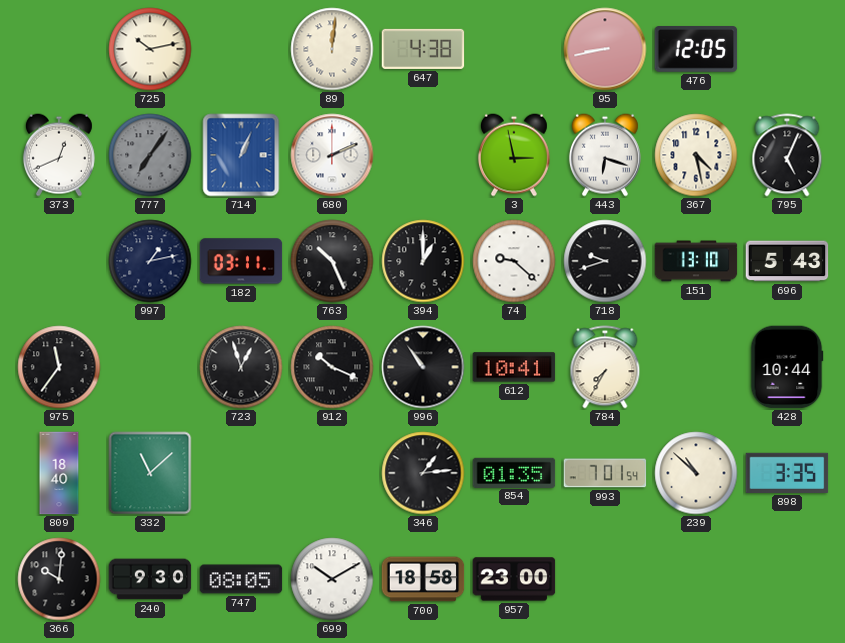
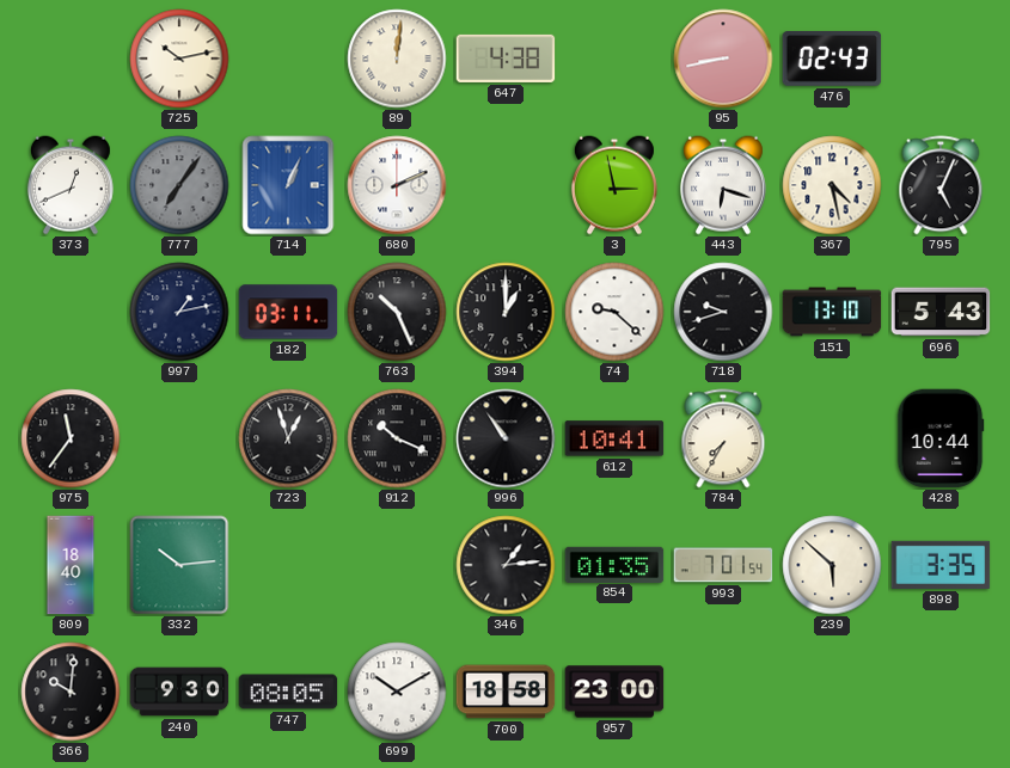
476: 12:05 -> 02:43 (832, 60)
332: 11:08 -> 10:14 (179, 565)
239: 10:52 -> 5:52 (832, 565)
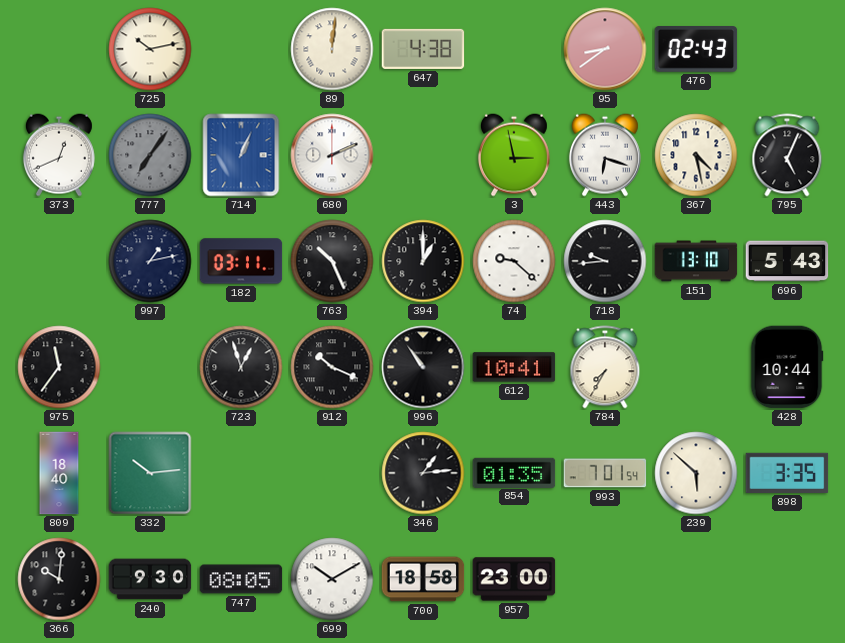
95: 8:43 -> 8:39 (605, 49)
718: 9:42 -> 9:44 (605, 261)
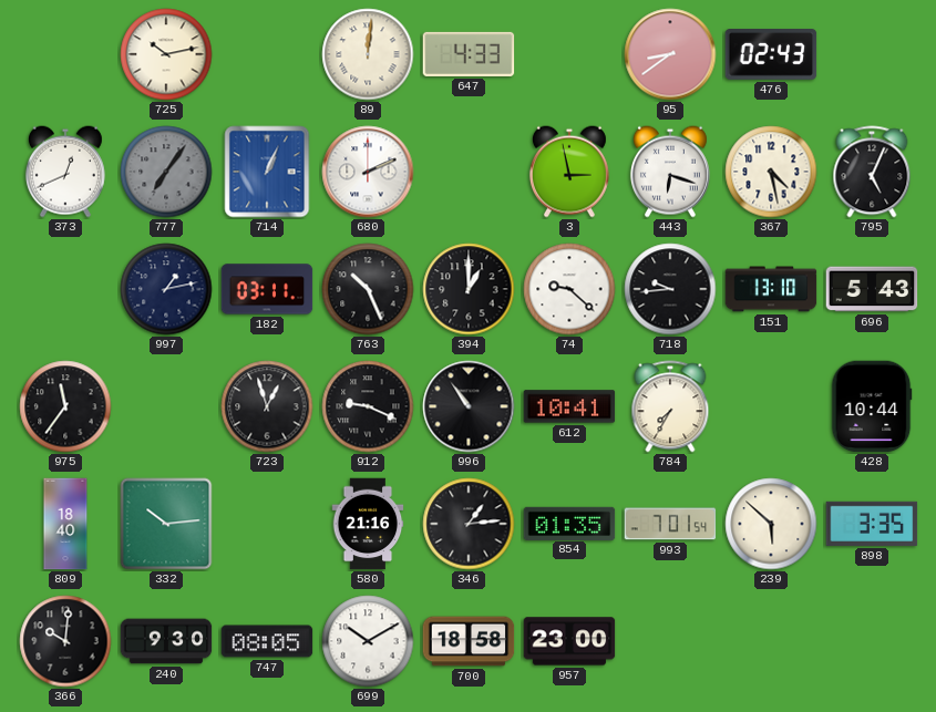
647: 4:38 -> 4:33 (469, 54)
912: 10:19 -> 9:19 (368, 406)
580: none -> 21:16 (368, 524)
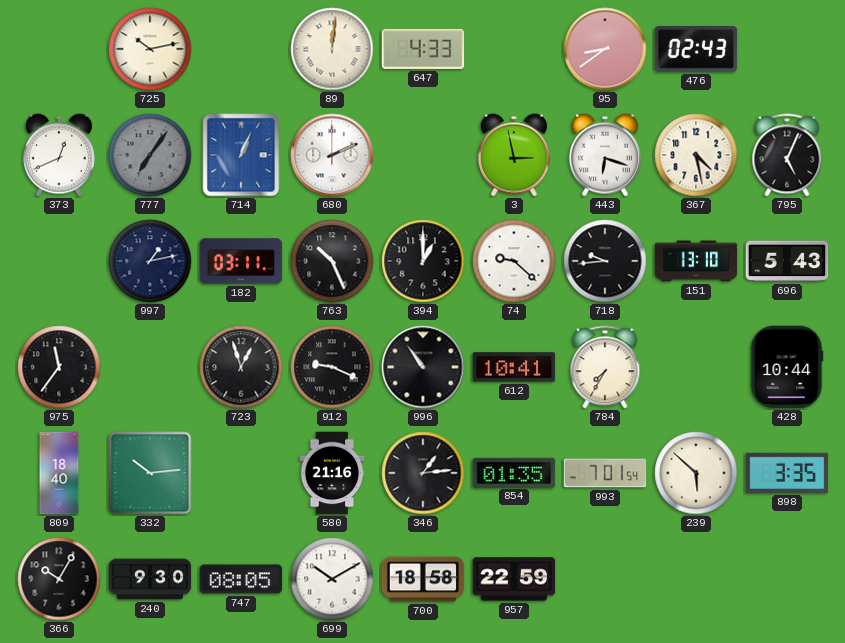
366: 10:01 -> 10:05 (59, 579)
957: 23:00 -> 22:59 (514, 579)
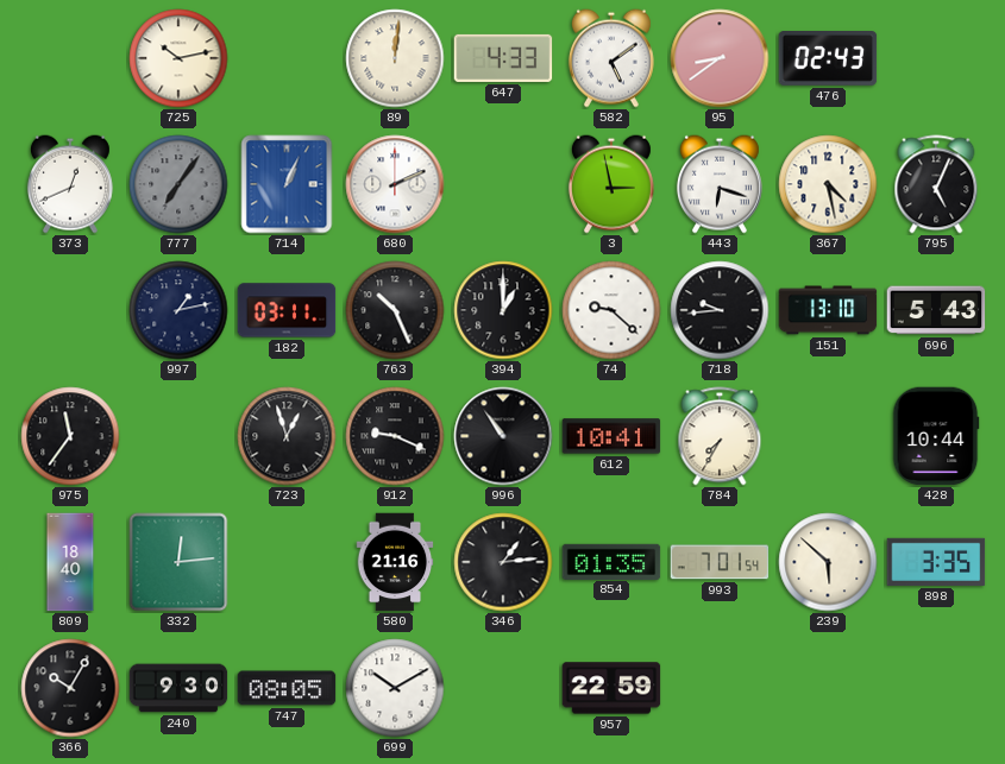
582: none -> 5:09 (611, 58)
332: 10:14 -> 12:14 (178, 562)
700: 18:58 -> none (423, 579)
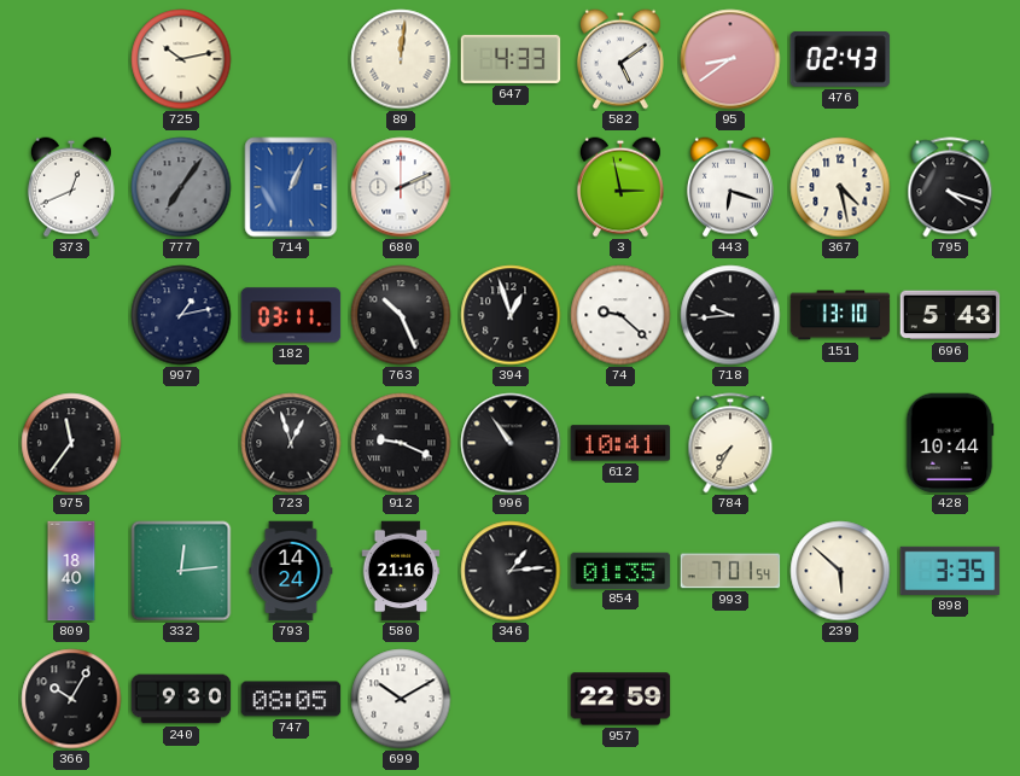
795: 5:04 -> 4:18 (950, 187)
394: 1:00 -> 12:57 (511, 315)
793: none -> 14:24 (291, 571)
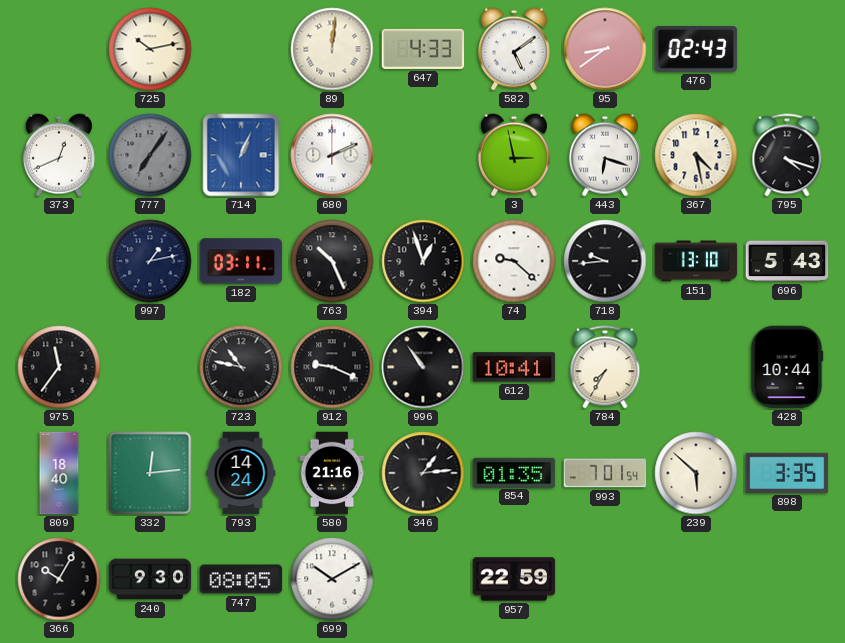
723: 12:57 -> 10:47 (241, 367)
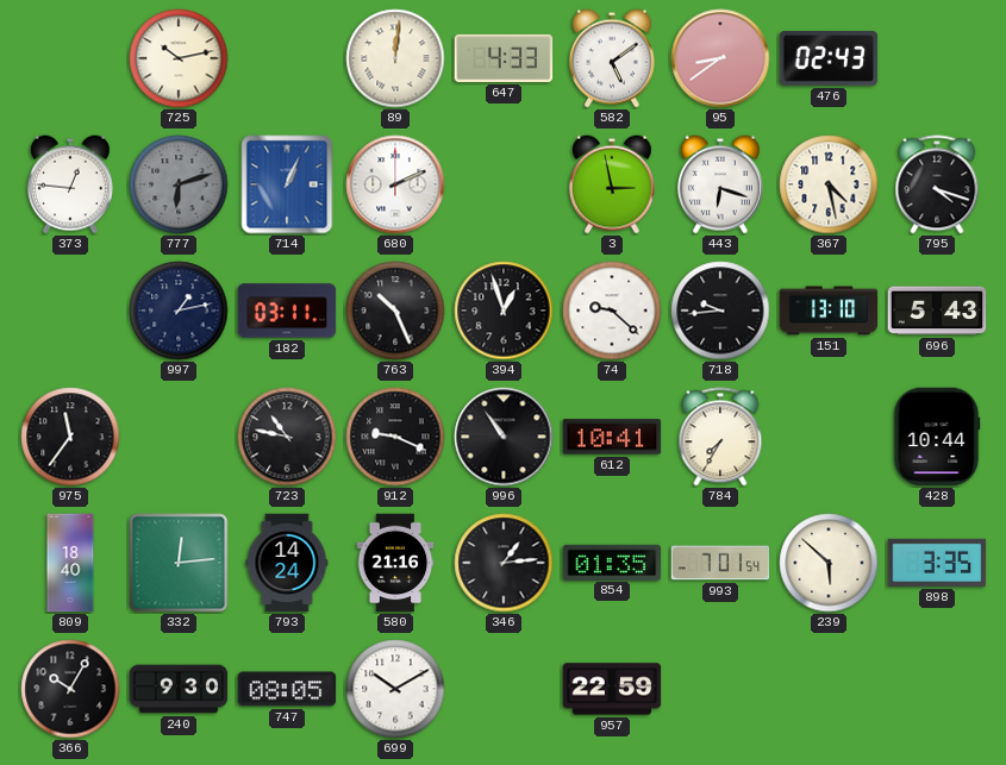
373: 12:41 -> 12:46 (70, 184)
777: 7:06 -> 6:12 (179, 184)
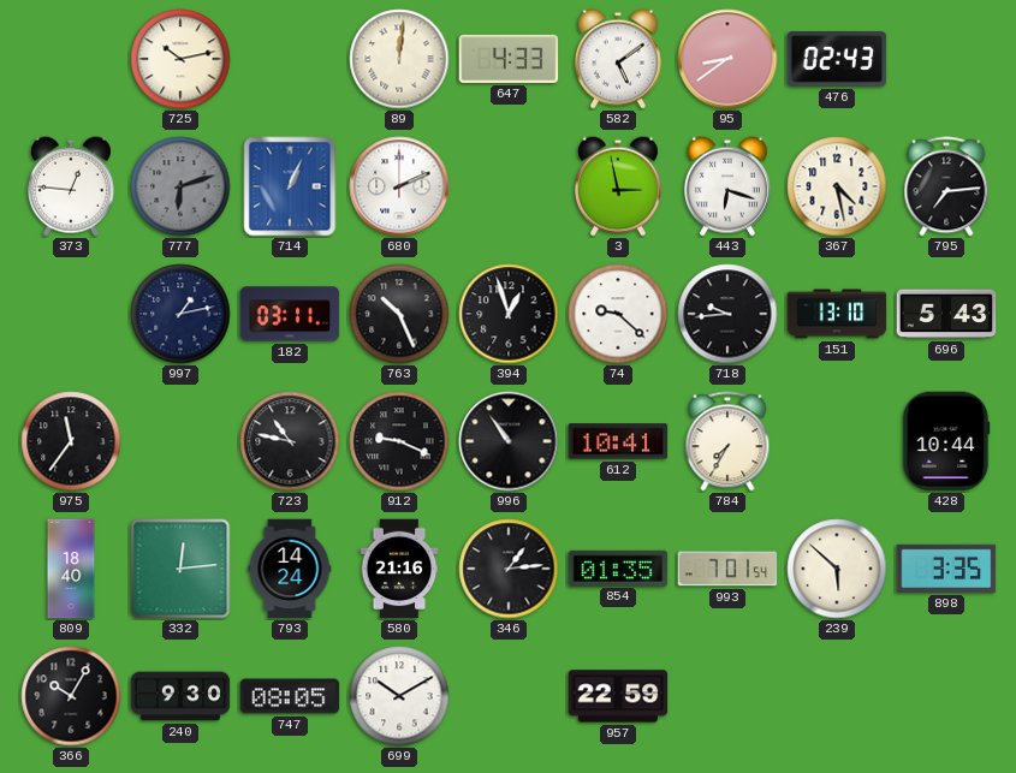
795: 4:18 -> 7:14 (946, 186)
